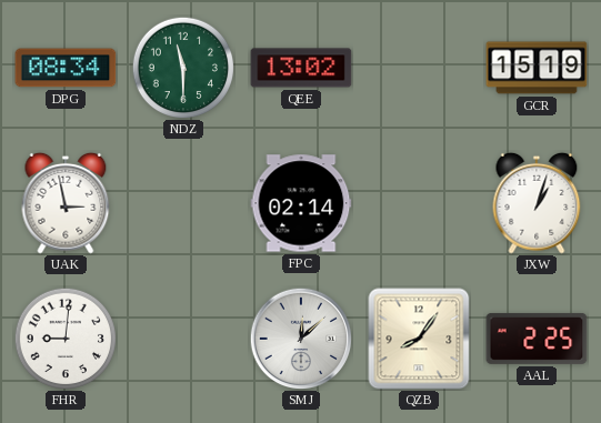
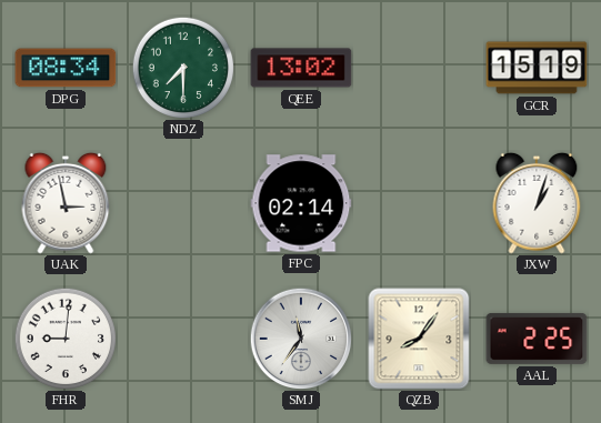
NDZ: 11:30 -> 7:30 (182, 67)
SMJ: 12:08 -> 11:36 (301, 339)
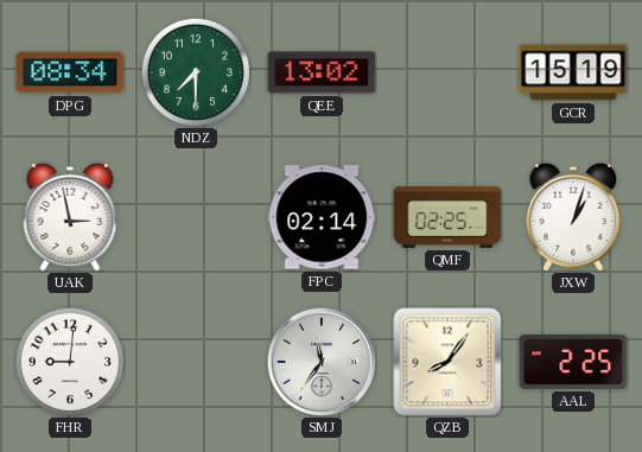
QMF: none -> 02:25 (447, 217)
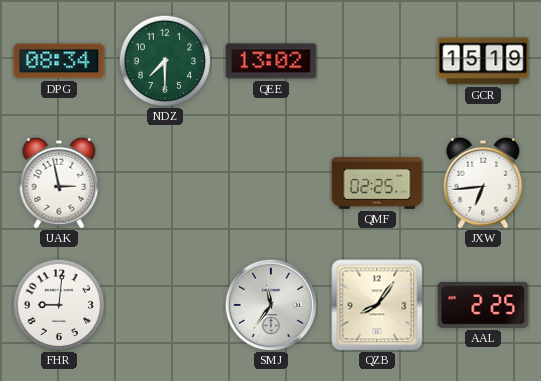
FPC: 02:14 -> none (322, 217)
JXW: 1:03 -> 6:44 (483, 183)
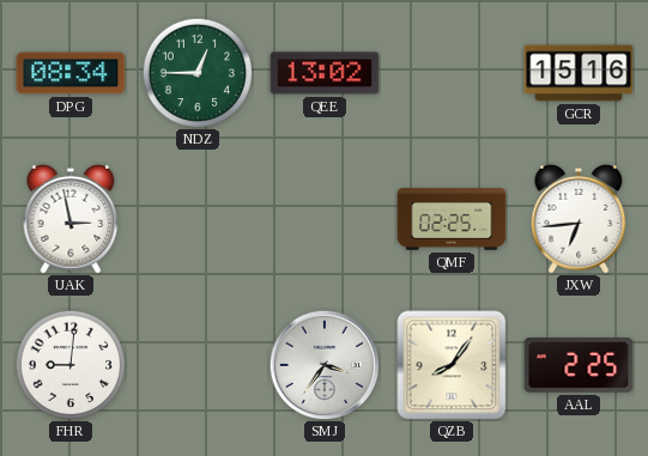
NDZ: 7:30 -> 12:45 (196, 72)
GCR: 15:19 -> 15:16 (579, 73)
SMJ: 11:36 -> 3:36 (325, 365)
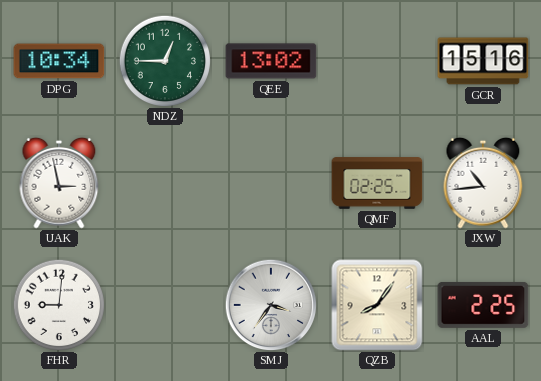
DPG: 08:34 -> 10:34 (59, 61)
JXW: 6:44 -> 10:44 (483, 183)
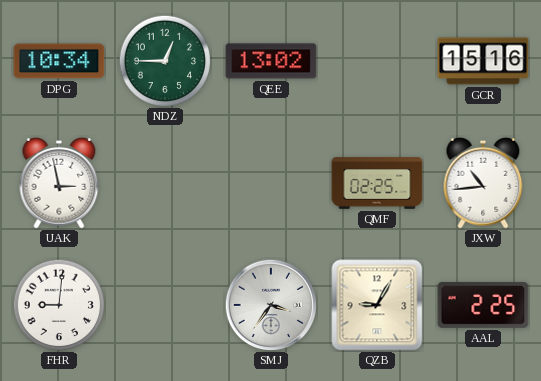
QZB: 8:06 -> 9:05 (377, 305)
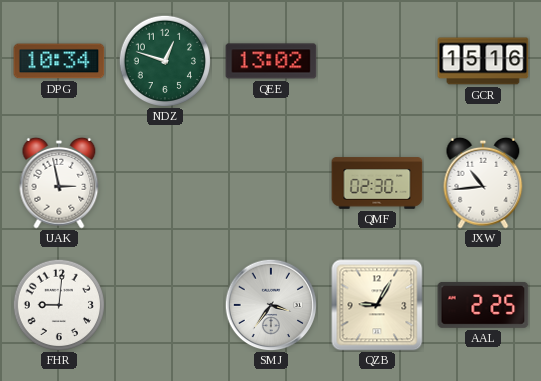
NDZ: 12:45 -> 12:48 (164, 60)
QMF: 02:25 -> 02:30 (377, 183)
